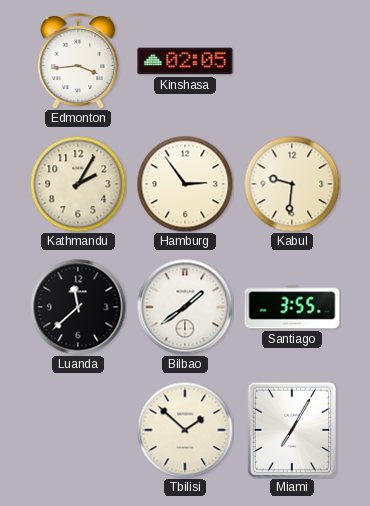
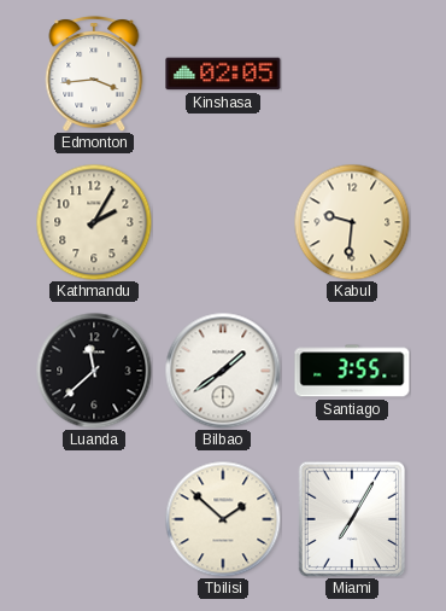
Hamburg: 2:54 -> none (185, 184)
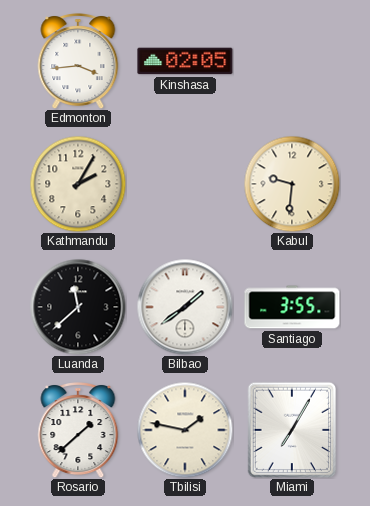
Rosario: none -> 1:38 (78, 431)
Tbilisi: 1:52 -> 1:47 (185, 430)
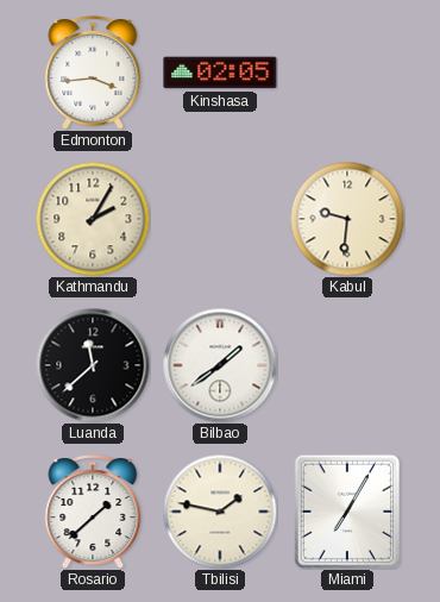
Santiago: 3:55 -> none (292, 307)
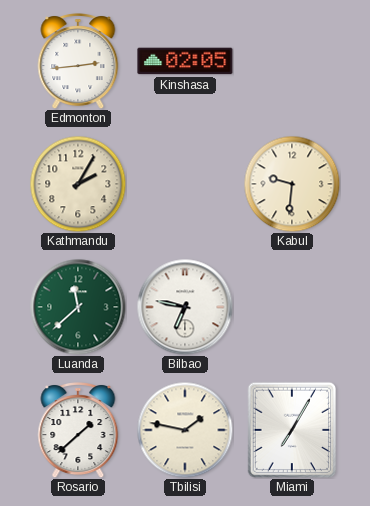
Edmonton: 3:44 -> 2:44 (78, 62)
Luanda dial: black -> green (78, 307)
Bilbao: 1:39 -> 6:47 (185, 307)
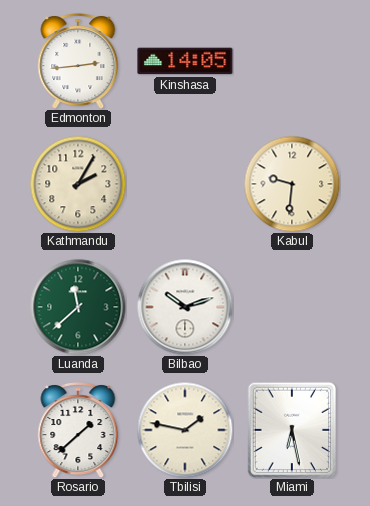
Kinshasa: 02:05 -> 14:05 (185, 61)
Bilbao: 6:47 -> 10:12 (185, 307)
Miami: 7:05 -> 6:28 (292, 430)
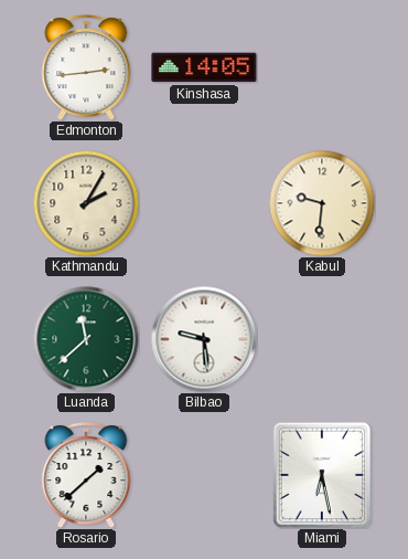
Bilbao: 10:12 -> 9:29 (204, 339)
Tbilisi: 1:47 -> none (185, 430)
